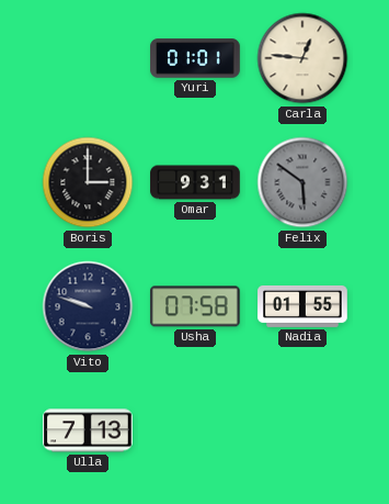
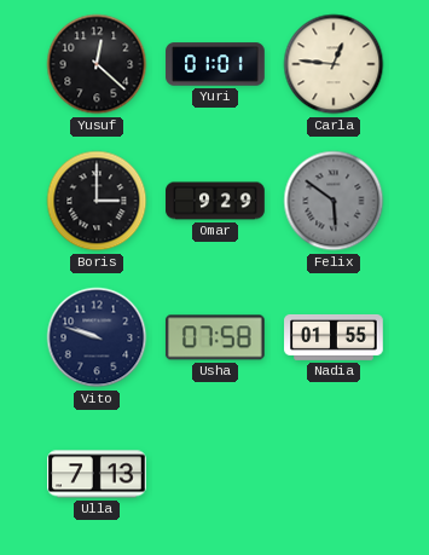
Yusuf: none -> 12:22 (97, 64)
Omar: 9:31 -> 9:29 (215, 201)
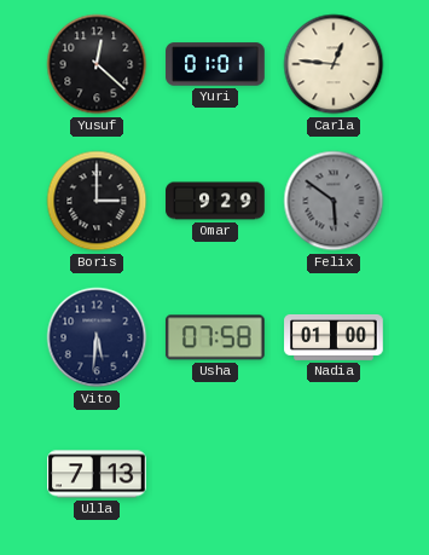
Vito: 9:48 -> 5:31 (97, 337)
Nadia: 01:55 -> 01:00 (334, 337)
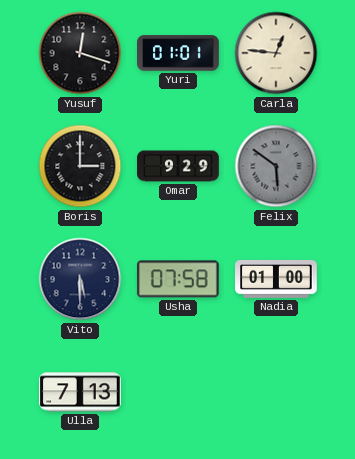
Yusuf: 12:22 -> 12:18 (80, 53)
Vito: 5:31 -> 5:30 (80, 279)
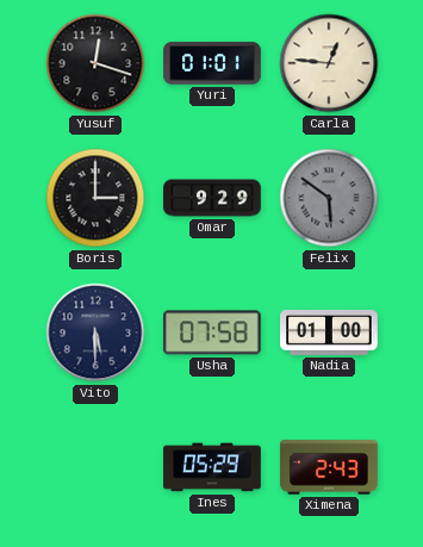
Ulla: 7:13 -> none (81, 392)
Ines: none -> 05:29 (212, 467)
Ximena: none -> 2:43 (329, 467)
